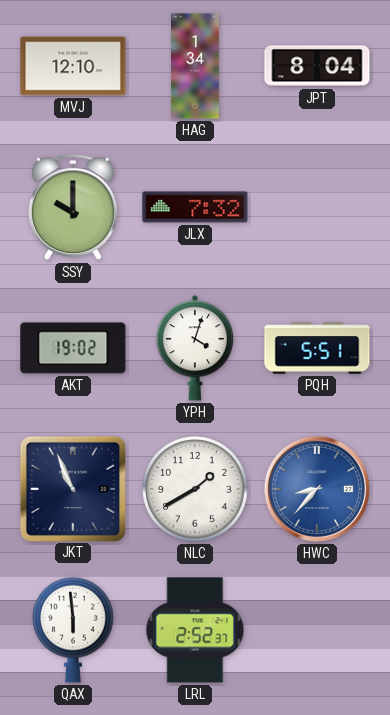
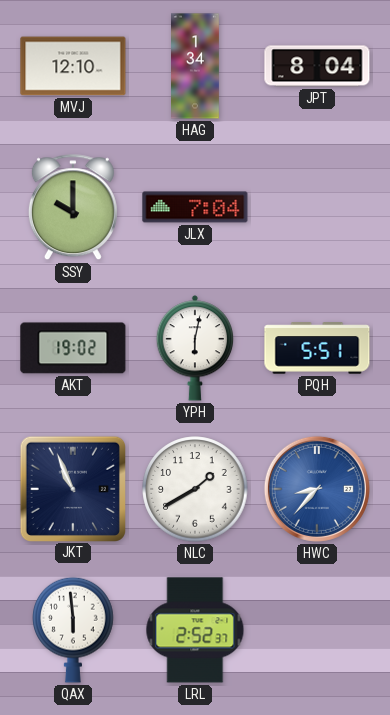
JLX: 7:32 -> 7:04 (195, 207)
YPH: 4:03 -> 6:02 (195, 348)
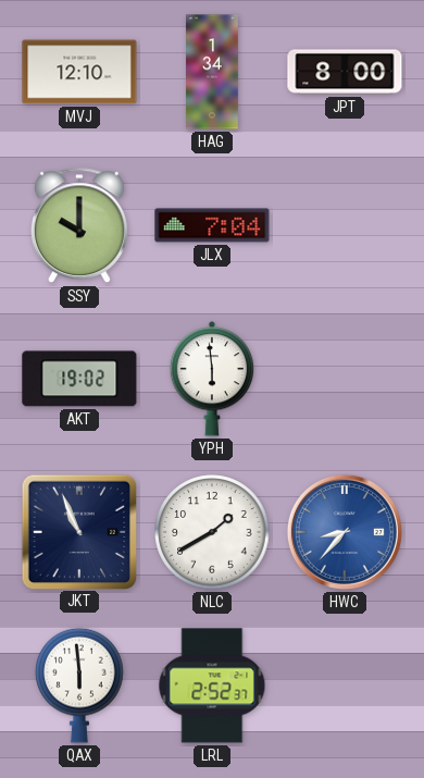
JPT: 8:04 -> 8:00 (345, 72)
YPH: 6:02 -> 5:59 (212, 379)
PQH: 5:51 -> none (317, 348)
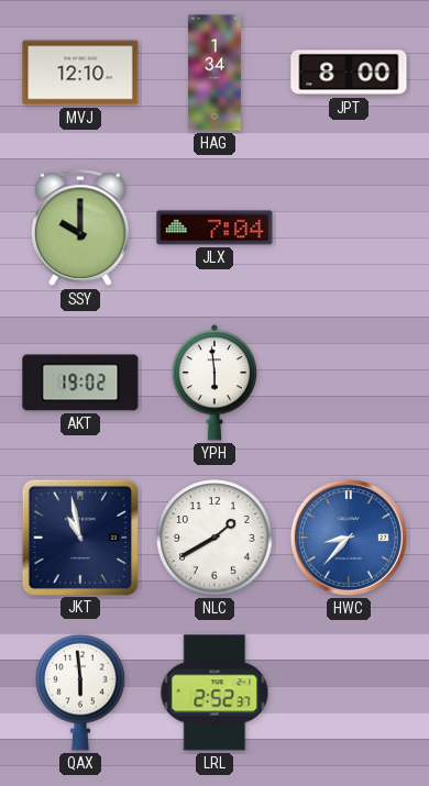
JKT: 10:56 -> 10:58 (79, 536)
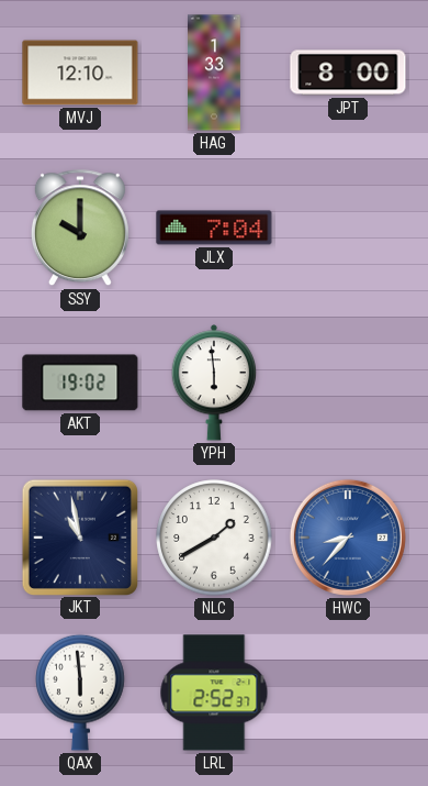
HAG: 1:34 -> 1:33 (215, 73)
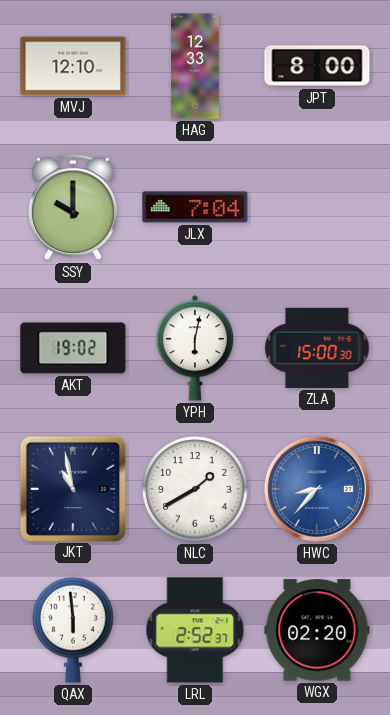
HAG: 1:33 -> 12:33 (196, 66)
YPH: 5:59 -> 6:02 (195, 348)
ZLA: none -> 15:00 (317, 348)
WGX: none -> 02:20 (317, 630)
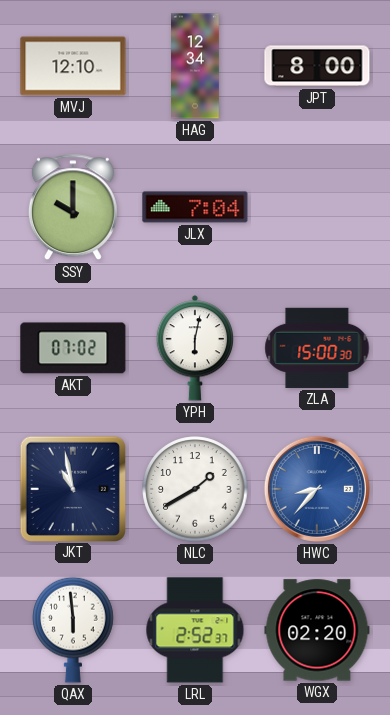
HAG: 12:33 -> 12:34 (196, 66)
AKT: 19:02 -> 07:02 (73, 348)
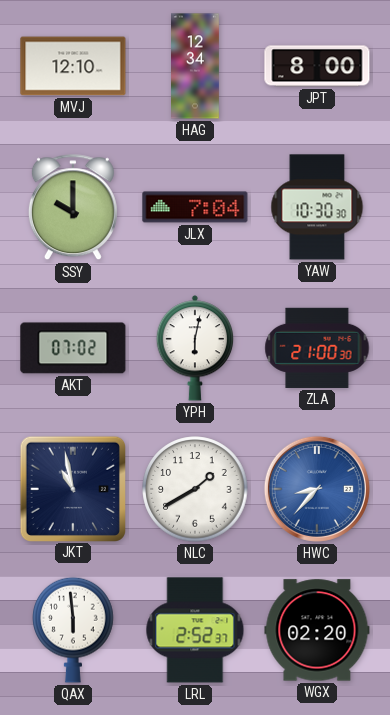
YAW: none -> 10:30 (317, 207)
ZLA: 15:00 -> 21:00 (317, 348)
